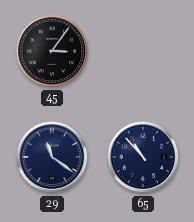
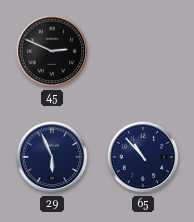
45: 3:06 -> 2:49 (52, 51)
29: 11:21 -> 5:56 (52, 157)
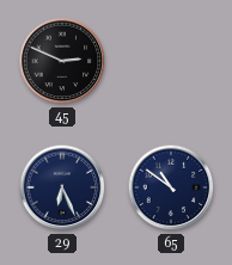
29: 5:56 -> 6:26 (62, 187)
65: 10:53 -> 10:51 (171, 187)
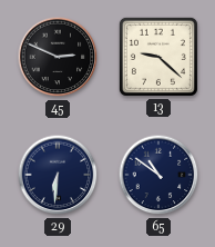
13: none -> 9:22 (158, 57)
29: 6:26 -> 6:31 (58, 175)
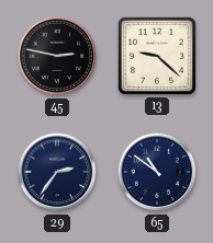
45: 2:49 -> 2:47 (57, 56)
29: 6:31 -> 2:36 (57, 172)
